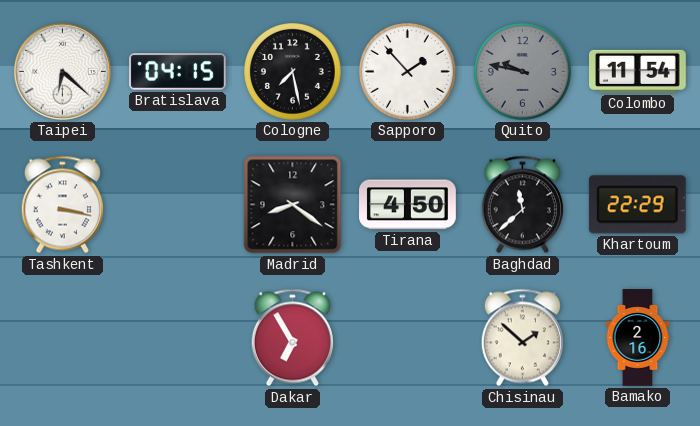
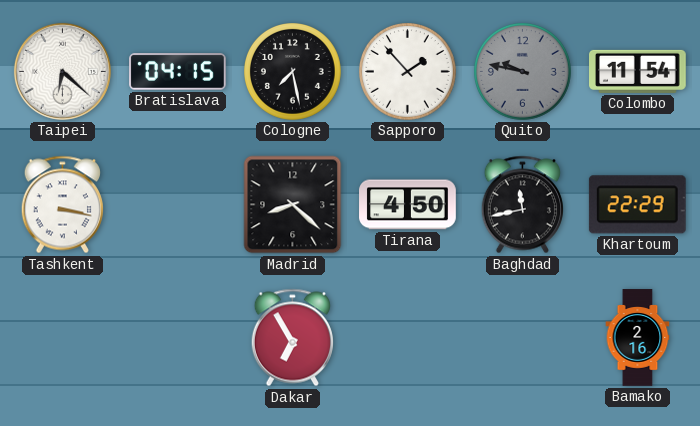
Madrid: 8:21 -> 8:22 (293, 205)
Baghdad: 11:38 -> 11:43 (522, 205)
Chisinau: 1:52 -> none (522, 338)
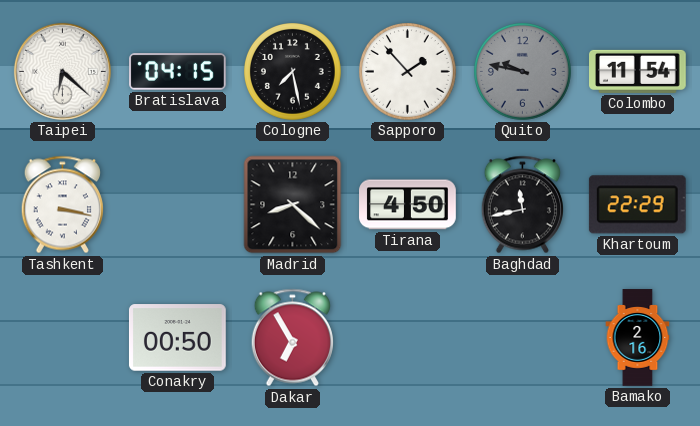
Conakry: none -> 00:50 (178, 338)
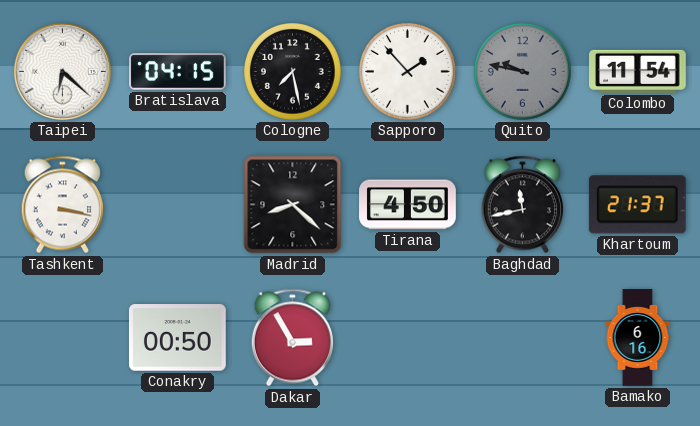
Khartoum: 22:29 -> 21:37 (637, 205)
Dakar: 6:55 -> 2:55 (292, 338)
Bamako: 2:16 -> 6:16 (638, 338)
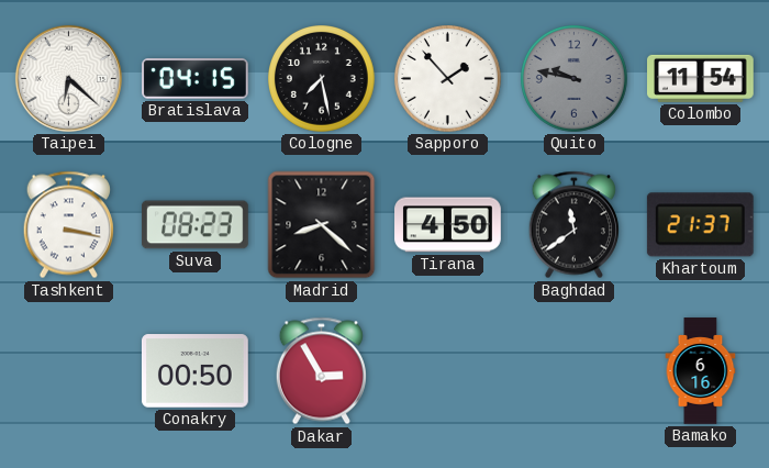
Suva: none -> 08:23 (194, 225)
Baghdad: 11:43 -> 11:39 (573, 225)
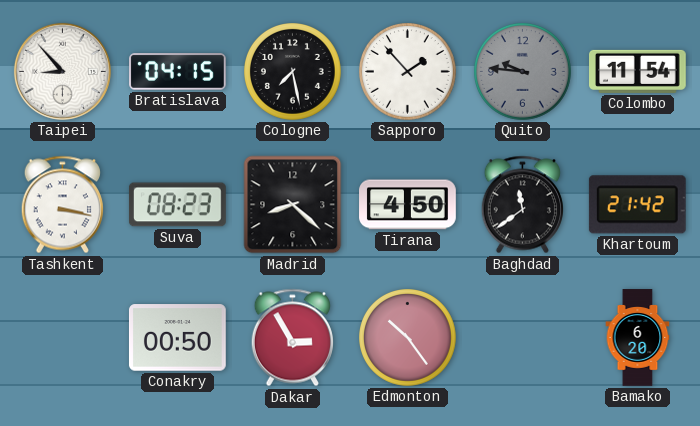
Taipei: 6:22 -> 8:53 (62, 71)
Quito: 9:47 -> 9:46 (523, 72)
Khartoum: 21:37 -> 21:42 (637, 205)
Edmonton: none -> 10:24 (408, 338)
Bamako: 6:16 -> 6:20 (638, 338)
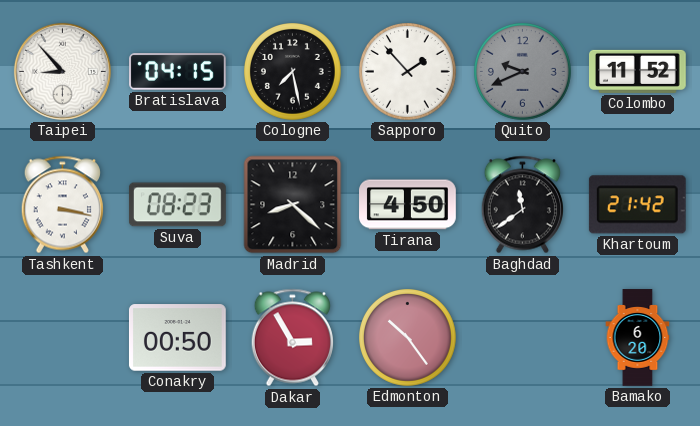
Quito: 9:46 -> 9:41 (523, 72)
Colombo: 11:54 -> 11:52 (638, 71)
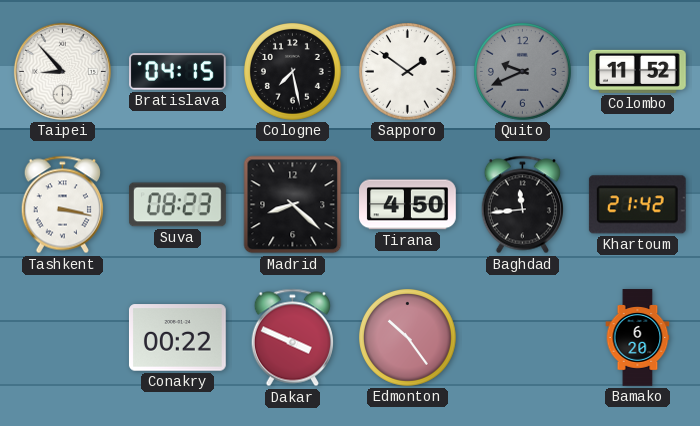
Sapporo: 1:53 -> 1:51 (408, 72)
Baghdad: 11:39 -> 11:44 (522, 205)
Conakry: 00:50 -> 00:22 (178, 338)
Dakar: 2:55 -> 3:49 (292, 338)
